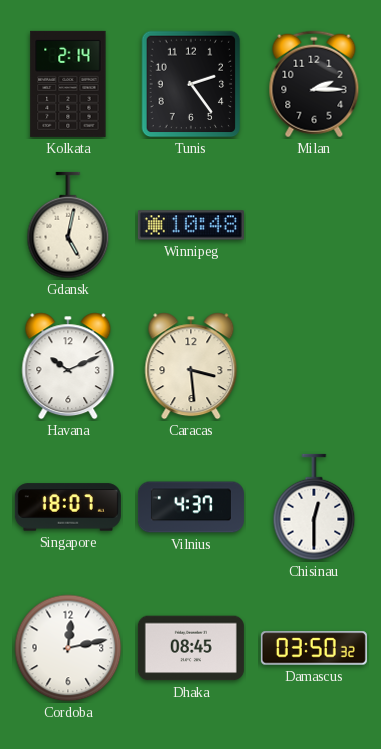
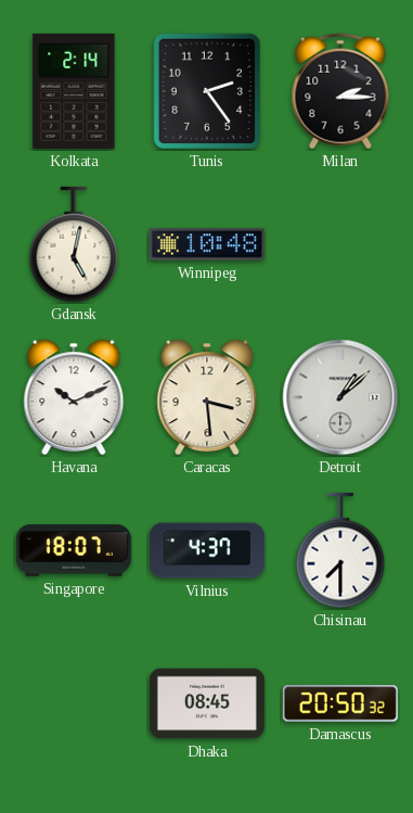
Detroit: none -> 1:08 (340, 397)
Chisinau: 12:30 -> 7:30 (340, 550)
Cordoba: 12:13 -> none (68, 648)
Damascus: 03:50 -> 20:50 (340, 703)
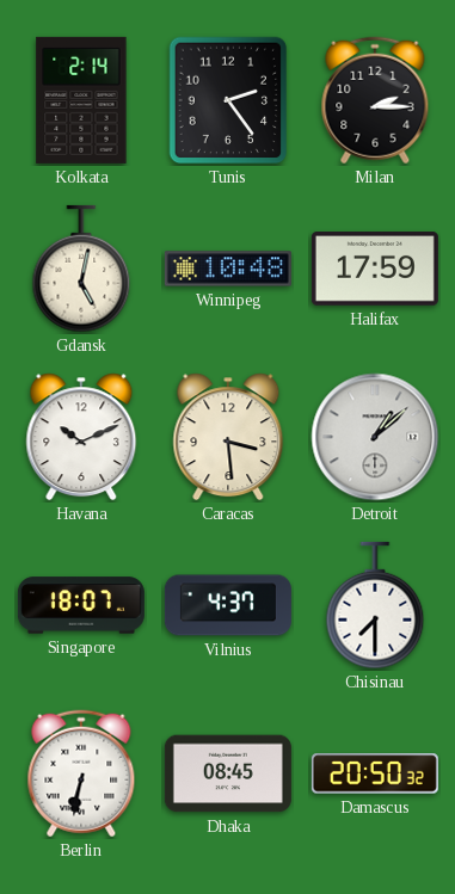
Halifax: none -> 17:59 (375, 269)
Berlin: none -> 6:32 (81, 773)
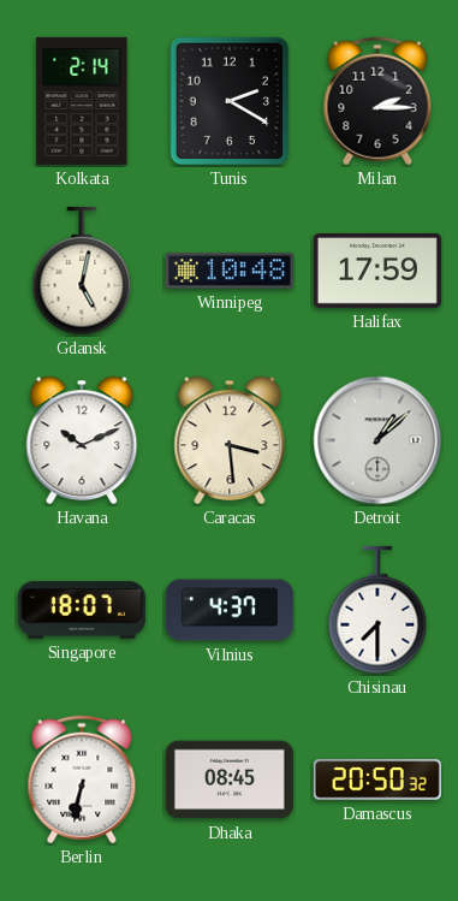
Tunis: 2:24 -> 2:20 (230, 101)
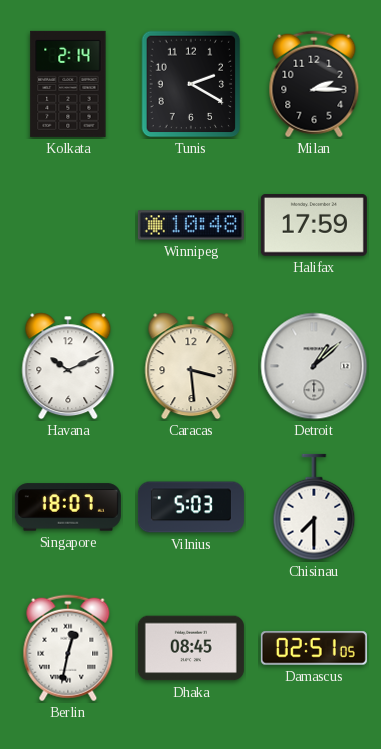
Gdansk: 5:02 -> none (82, 271)
Vilnius: 4:37 -> 5:03 (191, 507)
Berlin: 6:32 -> 12:32 (68, 648)
Damascus: 20:50 -> 02:51 (314, 648)
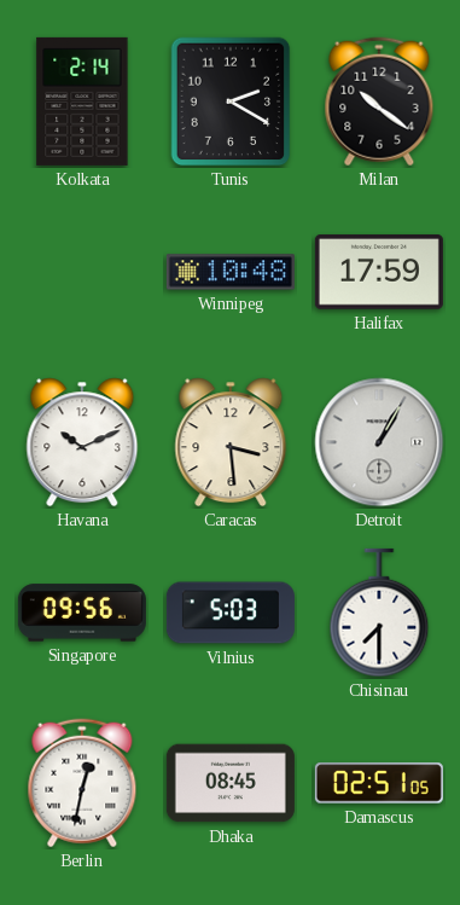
Milan: 2:15 -> 10:21 (379, 101)
Detroit: 1:08 -> 1:05 (379, 442)
Singapore: 18:07 -> 09:56 (82, 613)
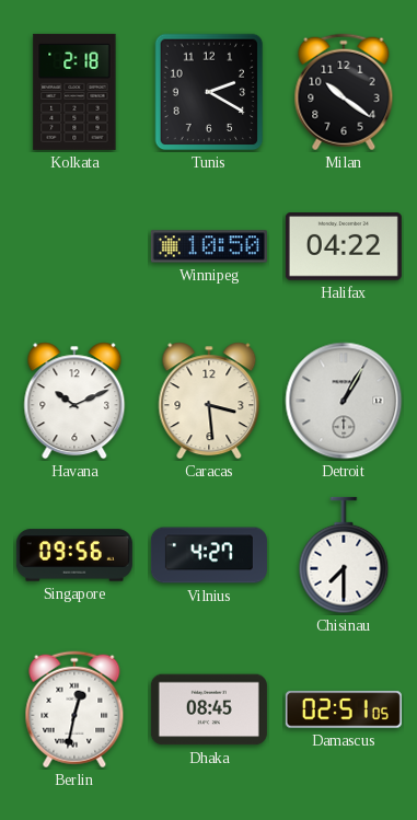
Kolkata: 2:14 -> 2:18 (74, 92)
Winnipeg: 10:48 -> 10:50 (209, 246)
Halifax: 17:59 -> 04:22 (344, 246)
Vilnius: 5:03 -> 4:27 (209, 555)
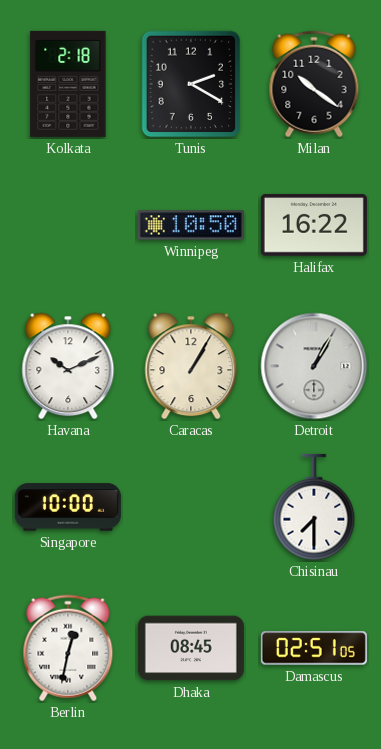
Halifax: 04:22 -> 16:22 (314, 225)
Caracas: 3:29 -> 1:05 (191, 366)
Singapore: 09:56 -> 10:00 (68, 507)
Vilnius: 4:27 -> none (209, 555)
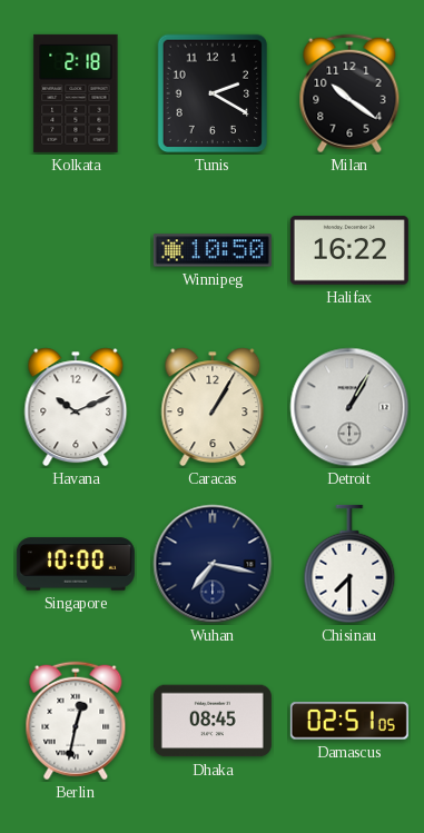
Wuhan: none -> 7:17 (213, 564)
